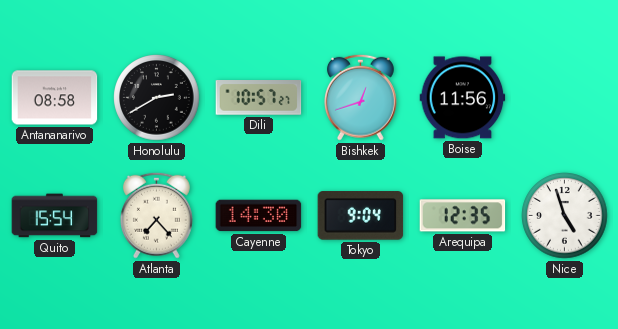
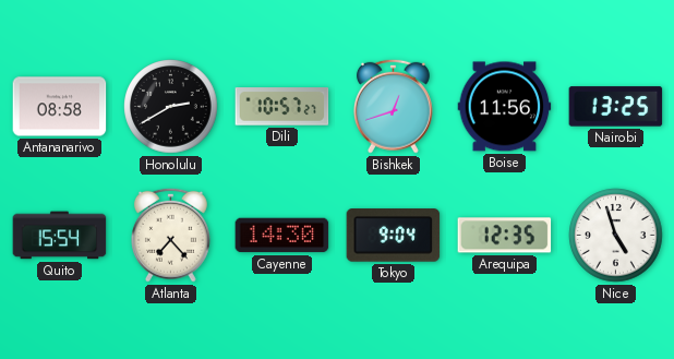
Nairobi: none -> 13:25 (616, 107)
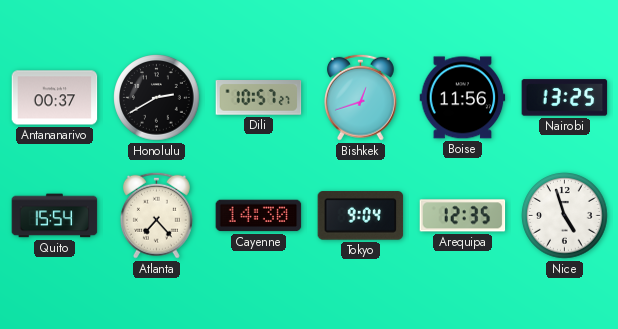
Antananarivo: 08:58 -> 00:37 (55, 98)
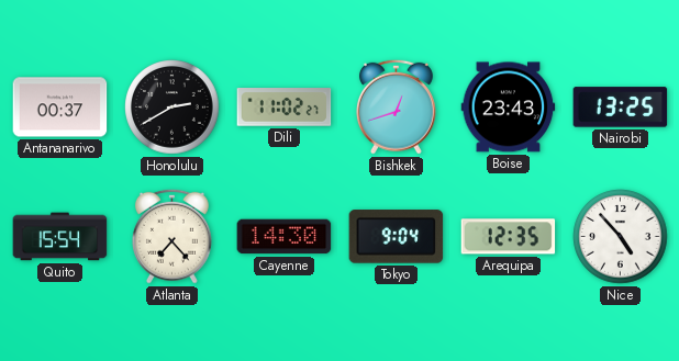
Dili: 10:57 -> 11:02 (285, 108)
Boise: 11:56 -> 23:43 (509, 108)
Nice: 4:57 -> 4:53 (621, 237)
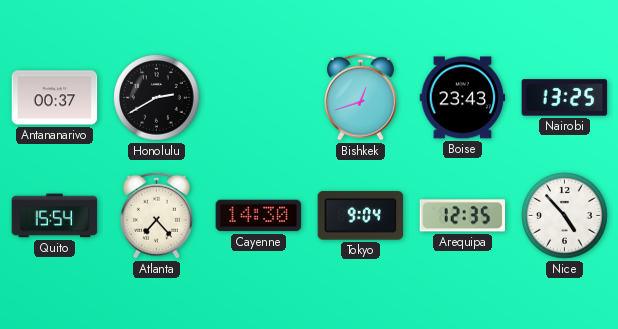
Dili: 11:02 -> none (285, 108)
